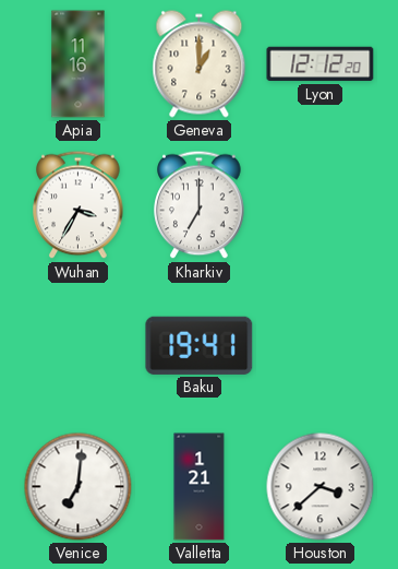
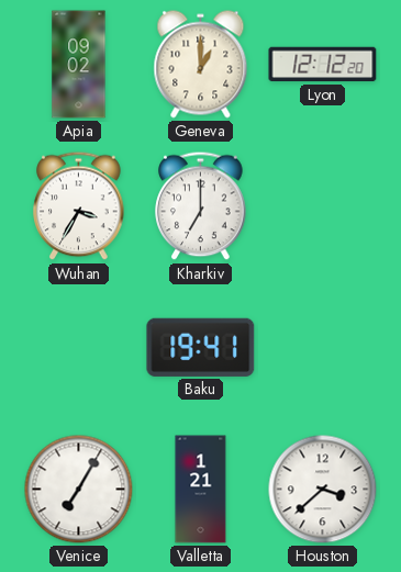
Apia: 11:16 -> 09:02 (79, 65)
Venice: 7:01 -> 7:05 (79, 490)
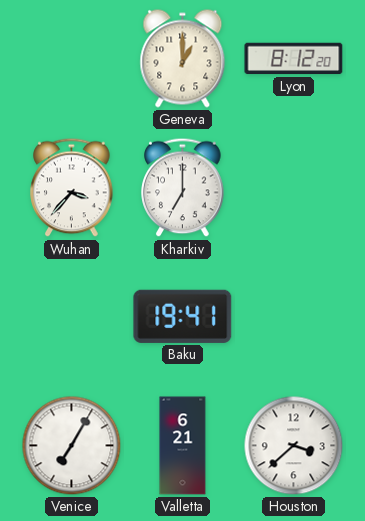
Apia: 09:02 -> none (79, 65)
Lyon: 12:12 -> 8:12 (294, 59)
Wuhan: 3:35 -> 3:37 (72, 188)
Valletta: 1:21 -> 6:21 (183, 446)
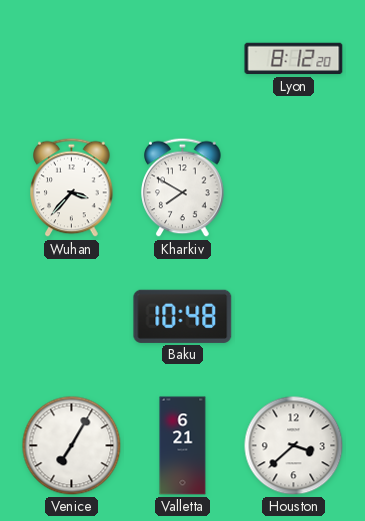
Geneva: 1:00 -> none (183, 59)
Kharkiv: 7:00 -> 7:50 (183, 188)
Baku: 19:41 -> 10:48 (183, 316)
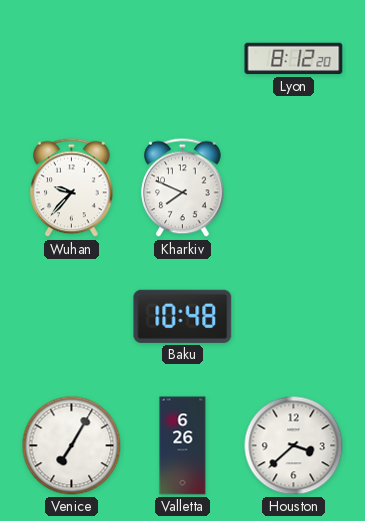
Wuhan: 3:37 -> 9:37 (72, 188)
Kharkiv: 7:50 -> 7:49 (183, 188)
Valletta: 6:21 -> 6:26 (183, 446)
